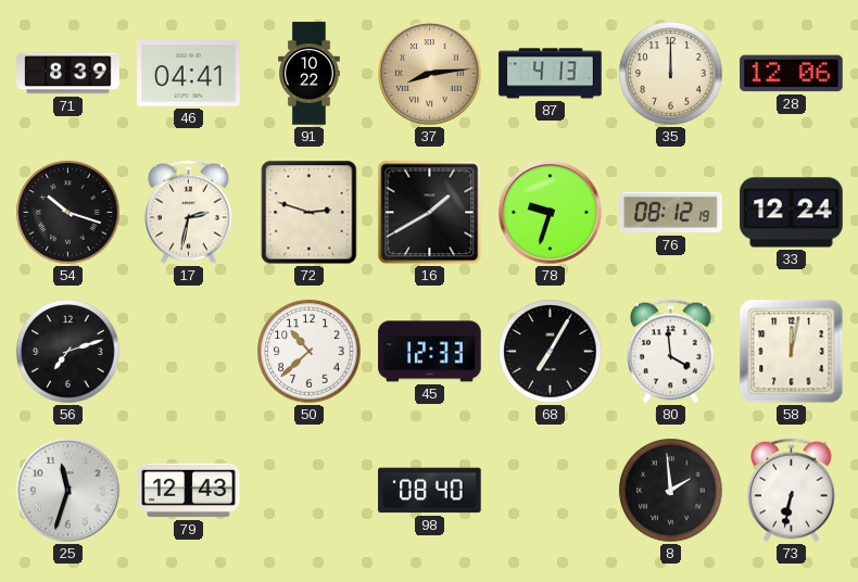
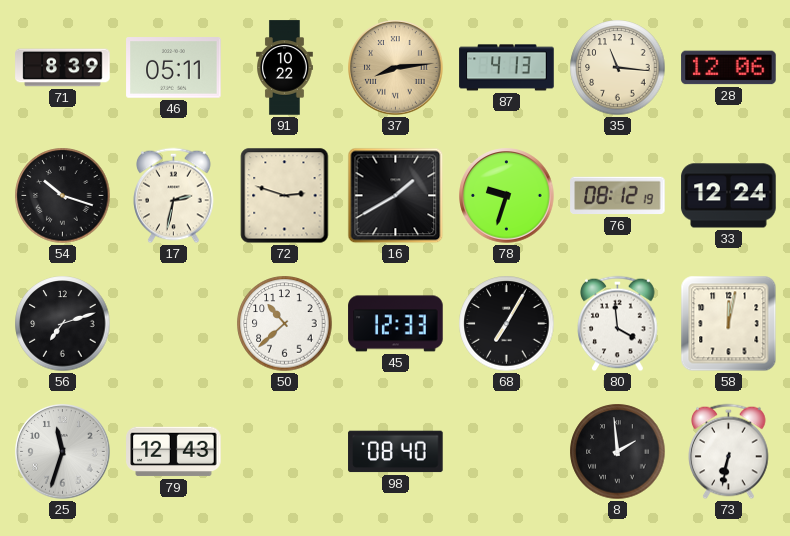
46: 04:41 -> 05:11 (174, 68)
35: 12:00 -> 11:16 (618, 68)
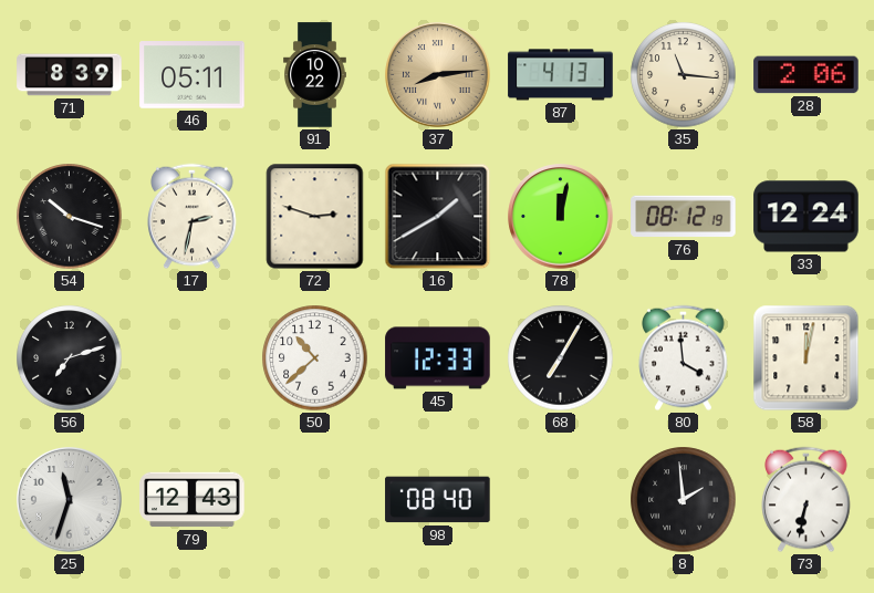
28: 12:06 -> 2:06 (807, 75)
78: 9:33 -> 12:02 (561, 217)
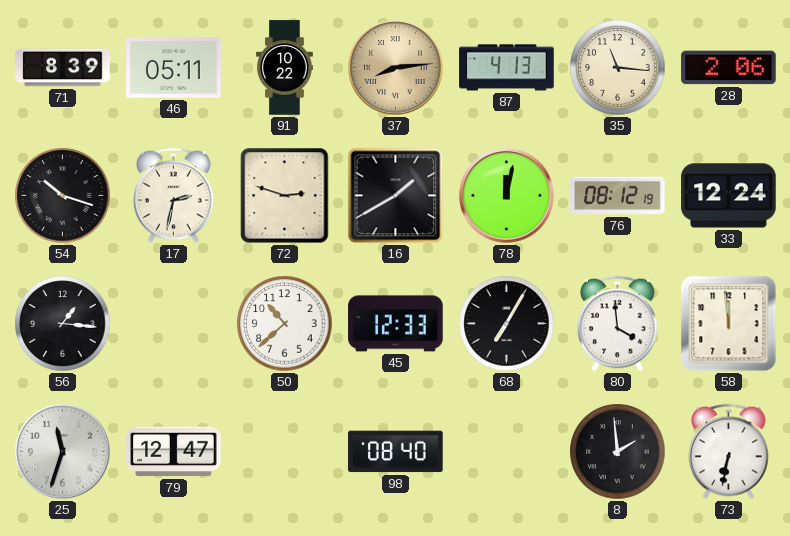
56: 7:12 -> 1:16 (63, 324)
58: 12:02 -> 11:59 (729, 324)
79: 12:43 -> 12:47 (174, 452)
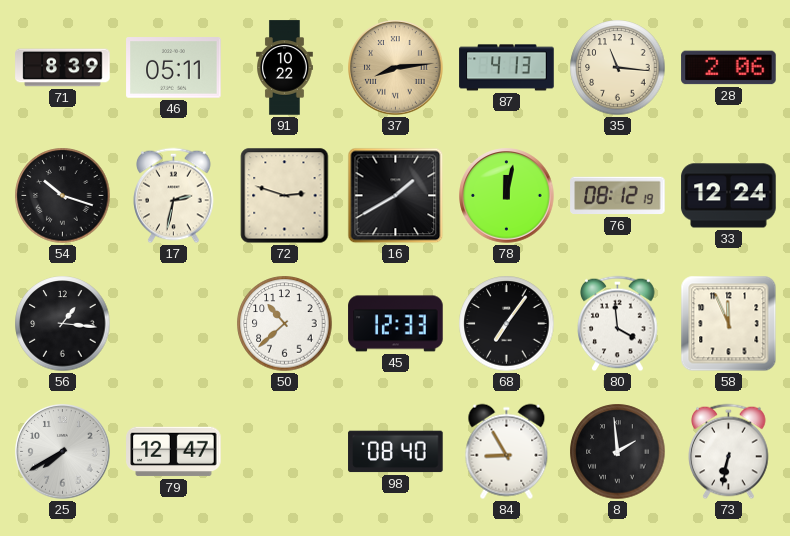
68: 7:05 -> 7:06 (507, 324)
58: 11:59 -> 11:56 (729, 324)
25: 11:33 -> 7:40 (63, 452)
84: none -> 8:55 (507, 452)
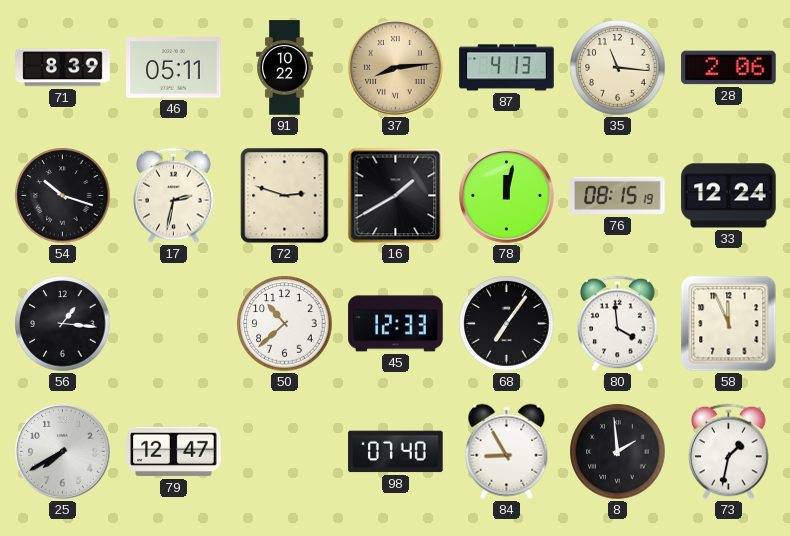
76: 08:12 -> 08:15 (618, 196)
98: 08:40 -> 07:40 (396, 452)
73: 6:32 -> 1:32 (729, 452)
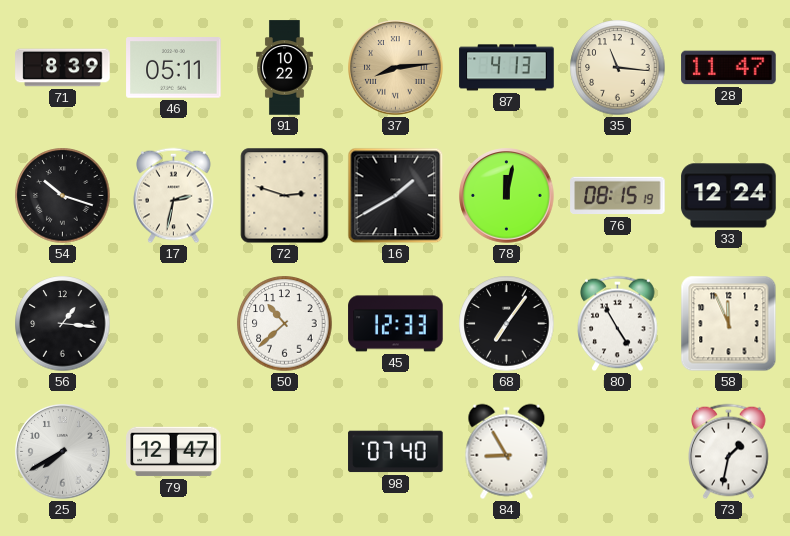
28: 2:06 -> 11:47 (729, 68)
80: 3:59 -> 4:55 (618, 324)
8: 1:59 -> none (618, 452)
